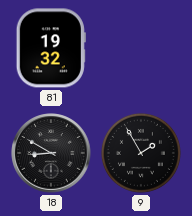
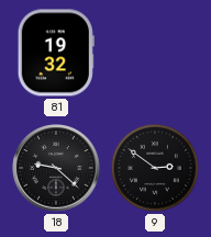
18: 8:50 -> 9:22 (56, 168)
9: 1:55 -> 2:51 (155, 168)
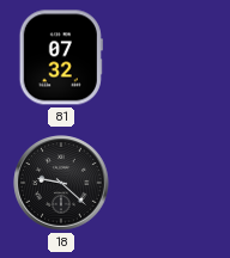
81: 19:32 -> 07:32 (61, 57)
9: 2:51 -> none (155, 168)
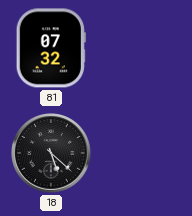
18: 9:22 -> 5:22 (51, 153)
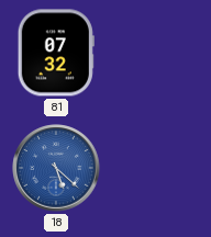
18 dial: black -> blue (56, 168)
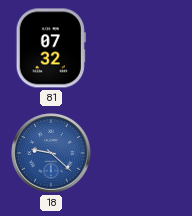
18: 5:22 -> 9:22 (51, 153)
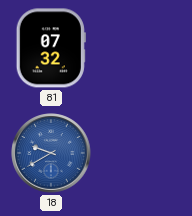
18: 9:22 -> 9:40 (51, 153)
